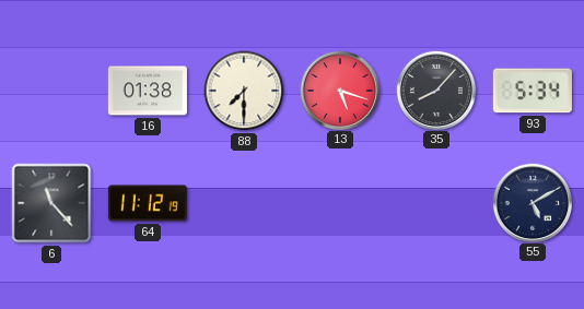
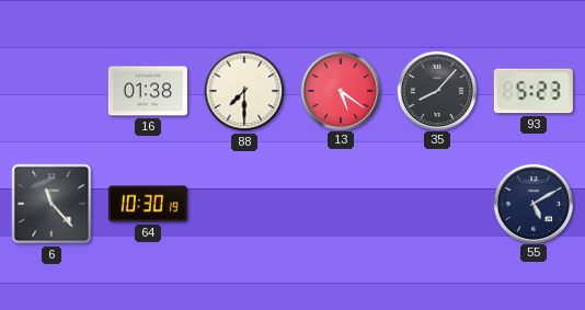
13: 5:18 -> 5:21 (340, 90)
93: 5:34 -> 5:23 (534, 91)
64: 11:12 -> 10:30 (148, 204)
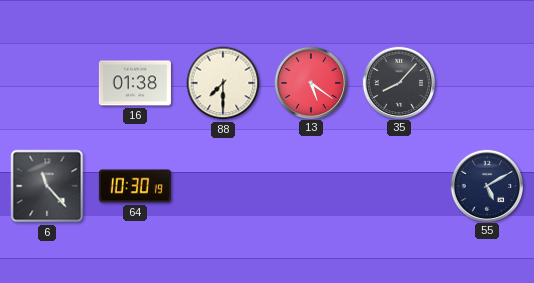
93: 5:23 -> none (534, 91)
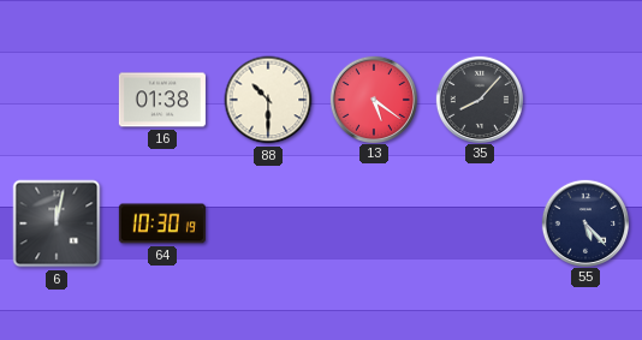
88: 7:30 -> 10:30 (268, 100)
6: 11:23 -> 12:02 (57, 223)
55: 5:10 -> 5:23 (584, 222)
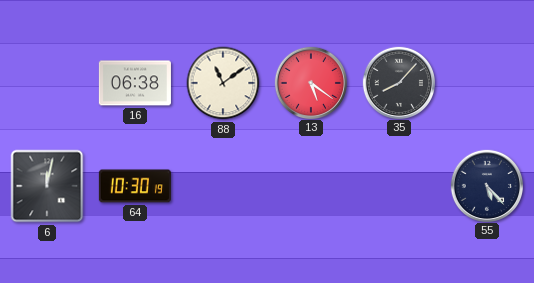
16: 01:38 -> 06:38 (135, 83)
88: 10:30 -> 11:09 (223, 83)
